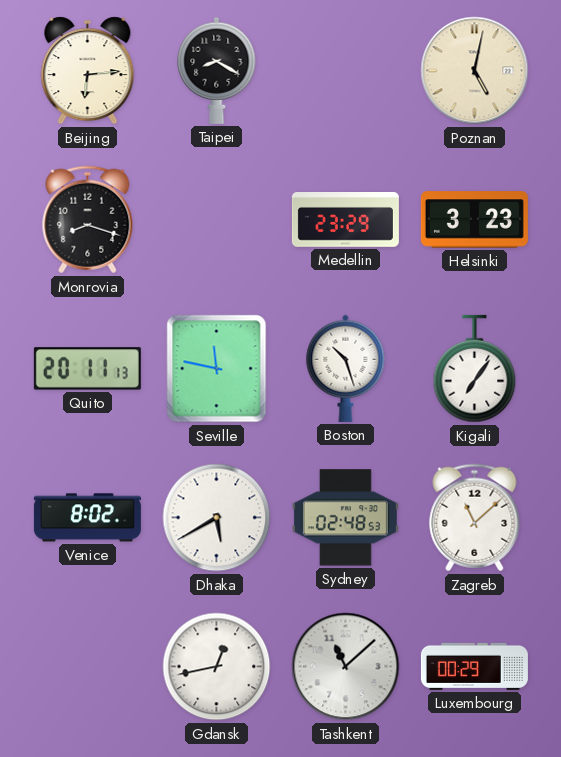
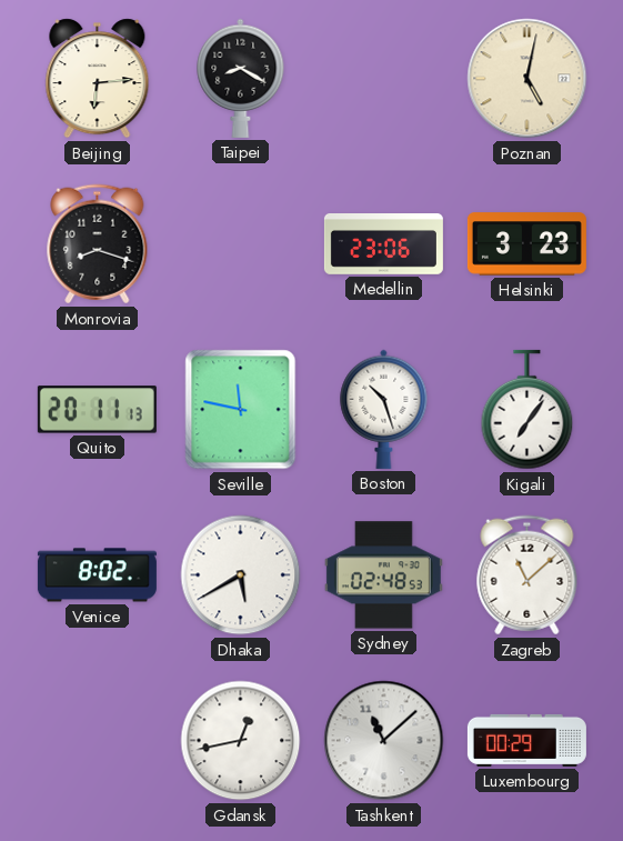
Medellin: 23:29 -> 23:06 (383, 244)
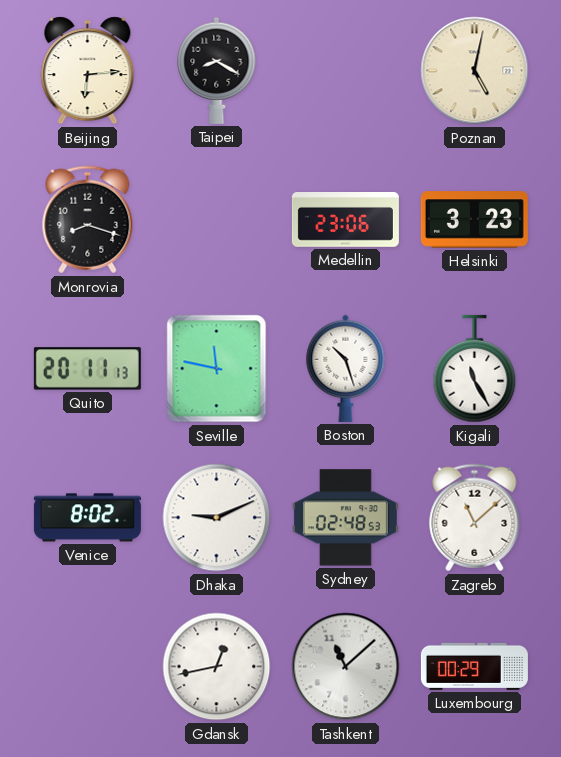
Kigali: 7:06 -> 11:25 (475, 369)
Dhaka: 5:40 -> 9:11 (217, 518)
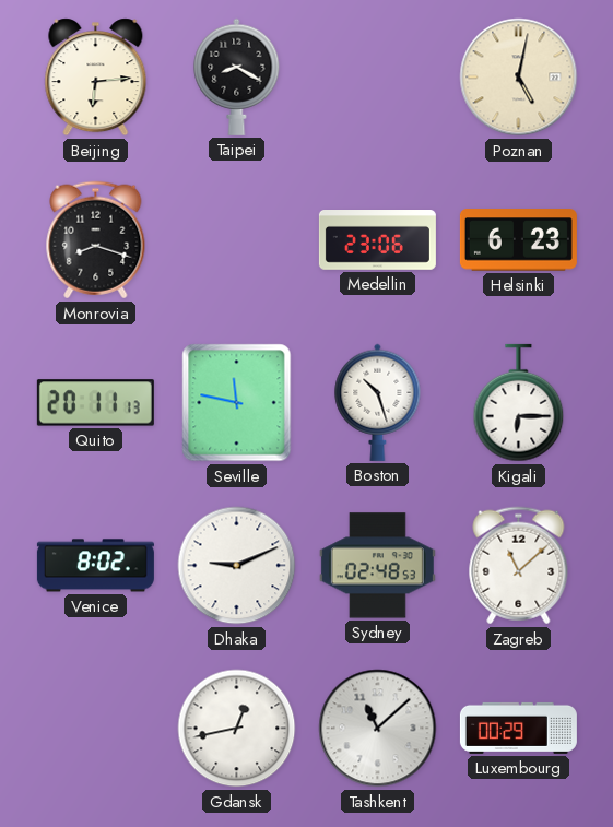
Helsinki: 3:23 -> 6:23 (518, 240)
Kigali: 11:25 -> 6:15 (519, 403)
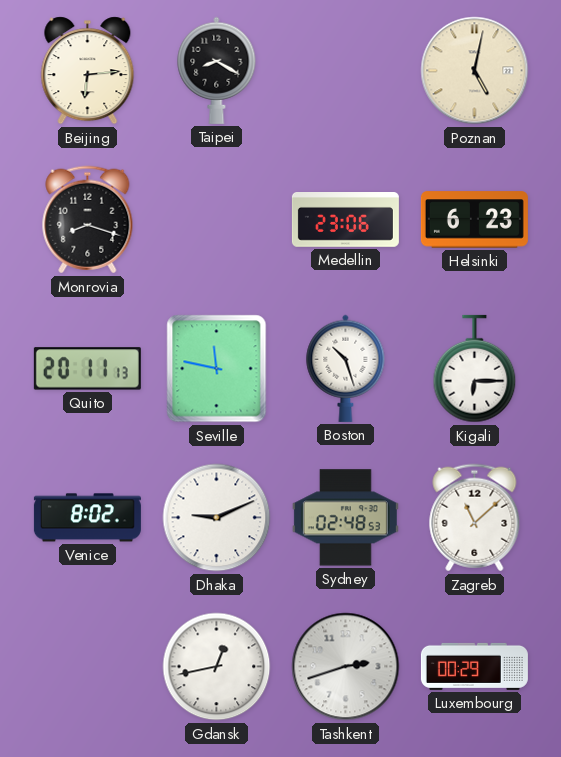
Tashkent: 11:08 -> 2:42 (346, 667)
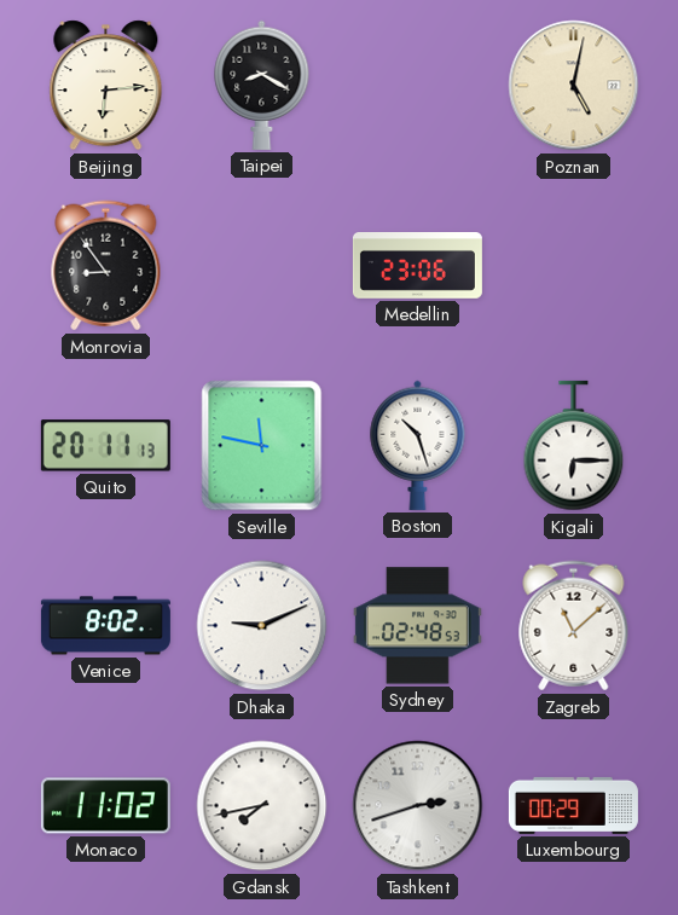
Monrovia: 8:18 -> 8:54 (106, 266)
Helsinki: 6:23 -> none (474, 220)
Monaco: none -> 11:02 (105, 806)
Gdansk: 12:43 -> 7:43 (262, 806)
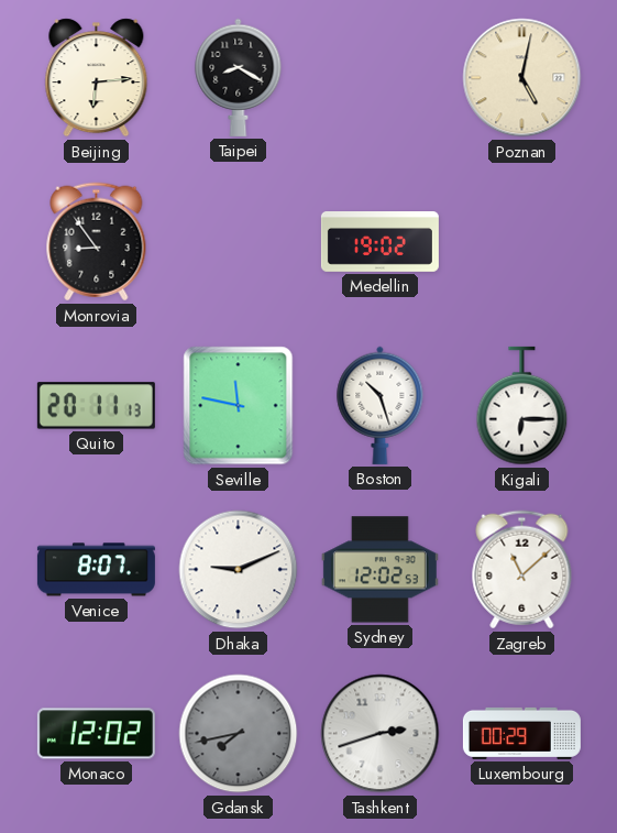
Medellin: 23:06 -> 19:02 (379, 242)
Venice: 8:02 -> 8:07 (96, 570)
Sydney: 02:48 -> 12:02 (379, 570)
Monaco: 11:02 -> 12:02 (96, 734)
Gdansk dial: white -> grey (239, 734)
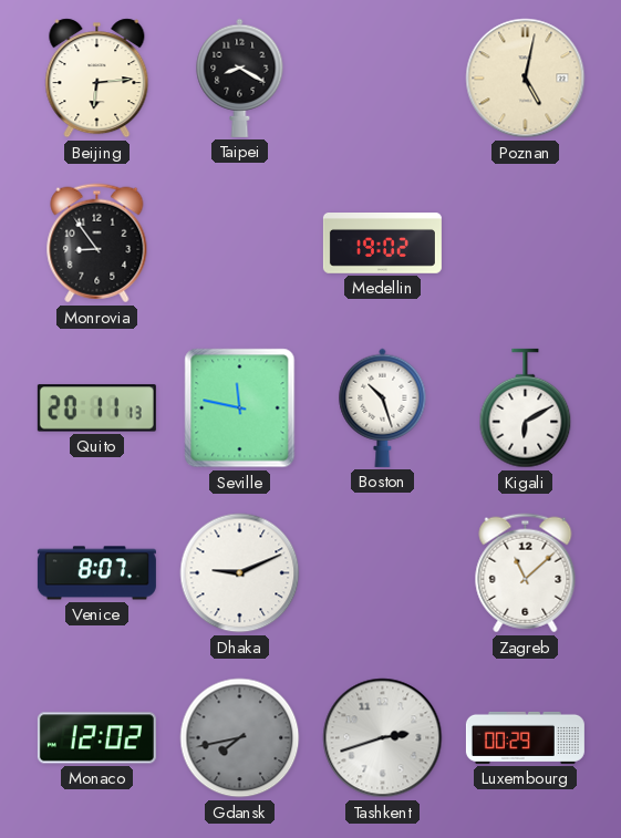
Kigali: 6:15 -> 6:10 (526, 408)
Sydney: 12:02 -> none (379, 570)
